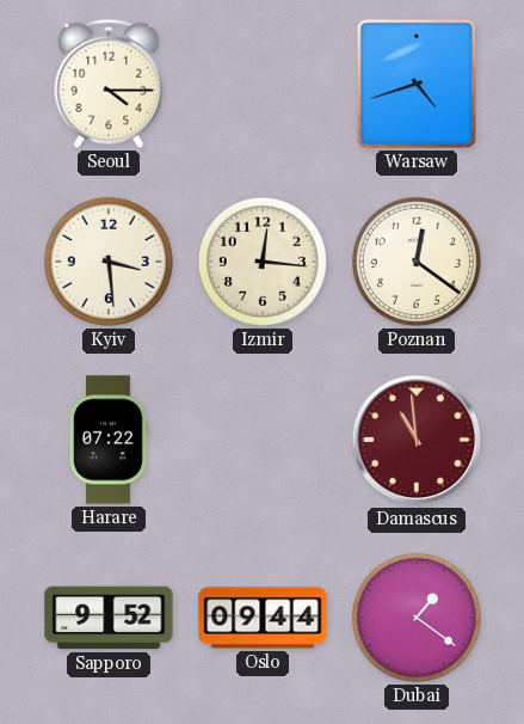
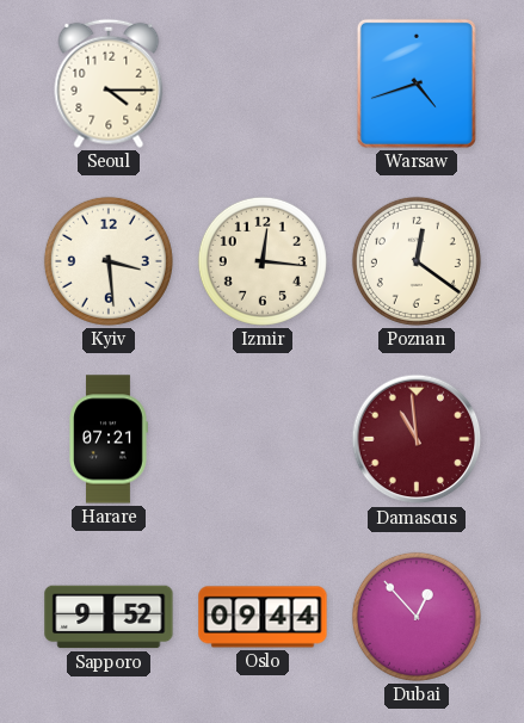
Harare: 07:22 -> 07:21 (109, 439)
Dubai: 1:21 -> 12:53 (417, 617)
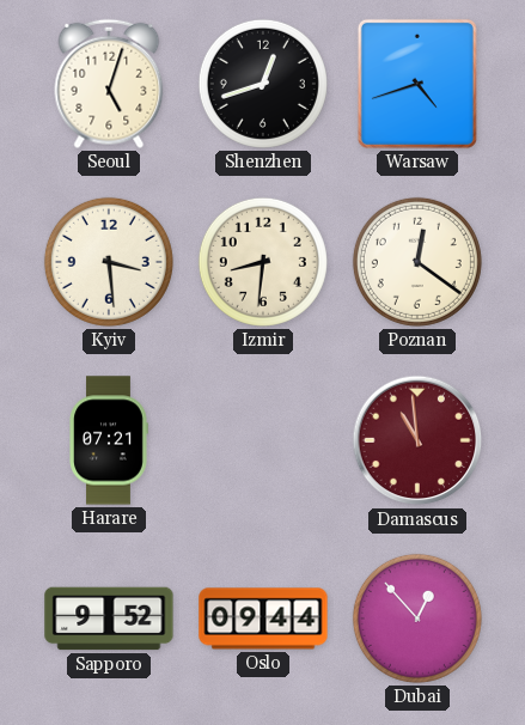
Seoul: 4:15 -> 5:03 (109, 84)
Shenzhen: none -> 12:42 (263, 84)
Izmir: 12:16 -> 8:31 (263, 262)
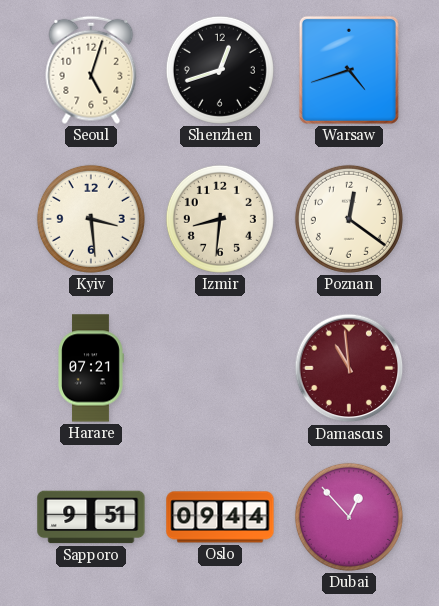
Sapporo: 9:52 -> 9:51 (91, 517)
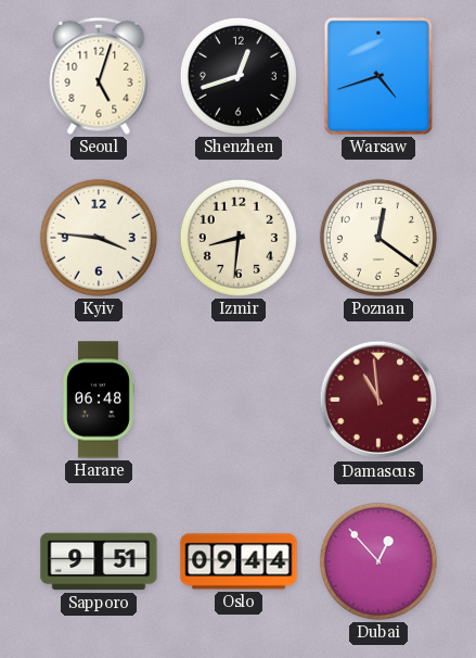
Kyiv: 3:29 -> 3:46 (99, 238)
Harare: 07:21 -> 06:48 (99, 400)
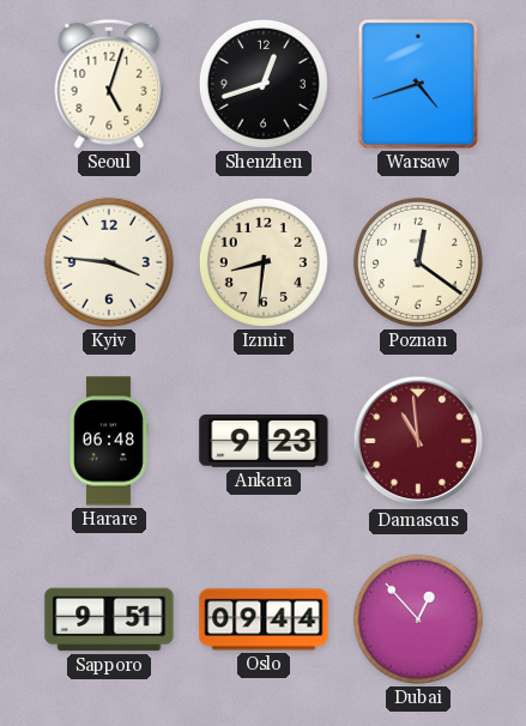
Ankara: none -> 9:23 (264, 441)
